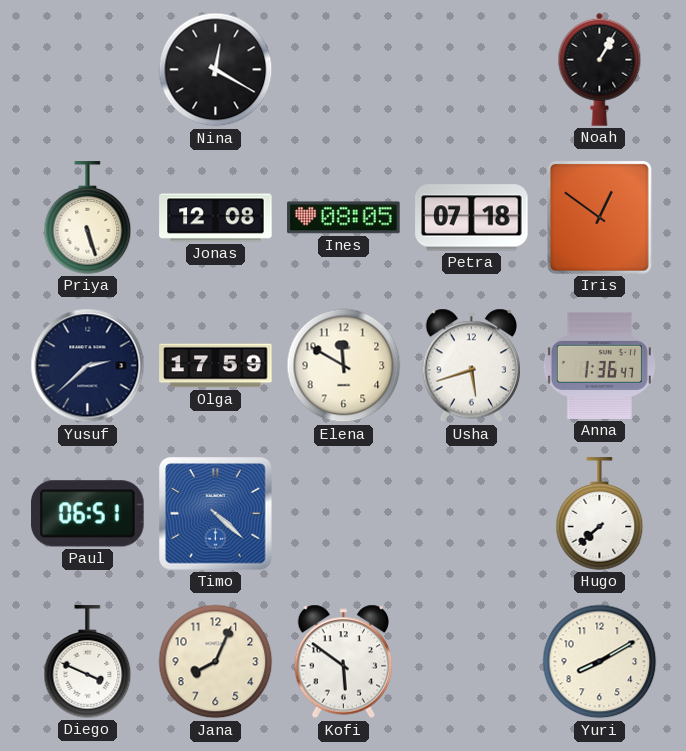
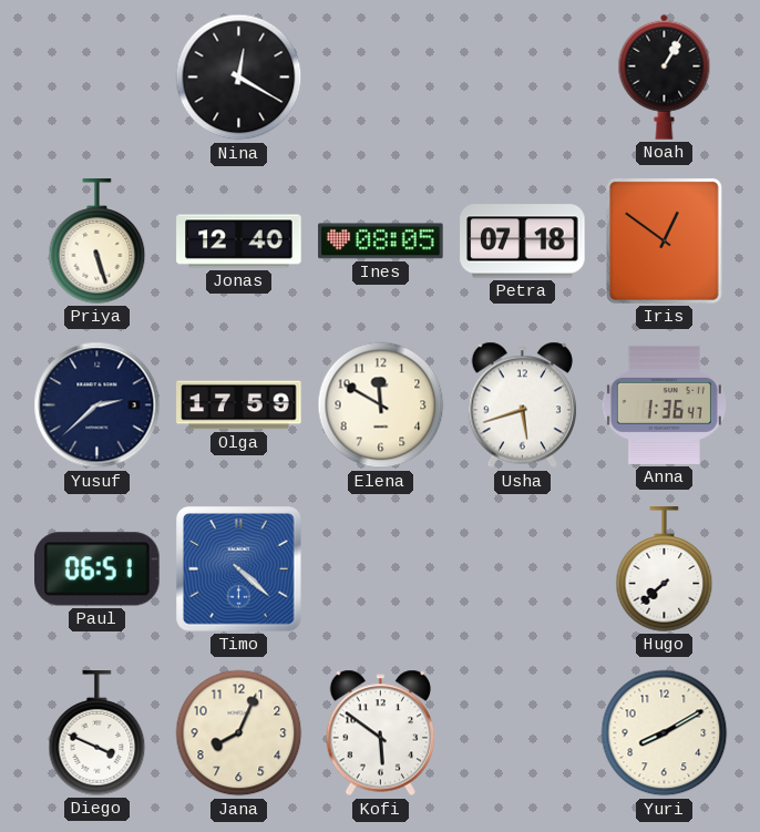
Jonas: 12:08 -> 12:40 (239, 242)
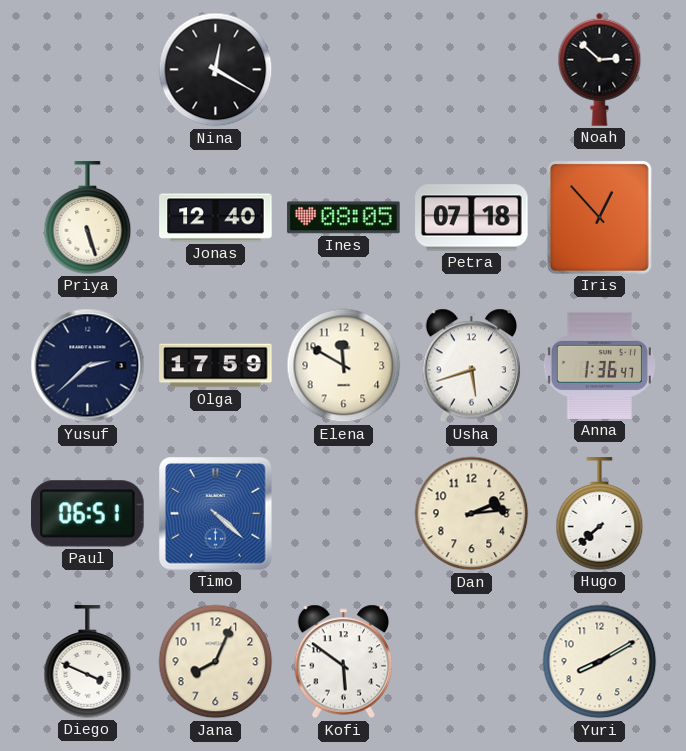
Noah: 1:05 -> 2:52 (600, 69)
Iris: 12:51 -> 12:53 (599, 217)
Dan: none -> 2:14 (472, 514)
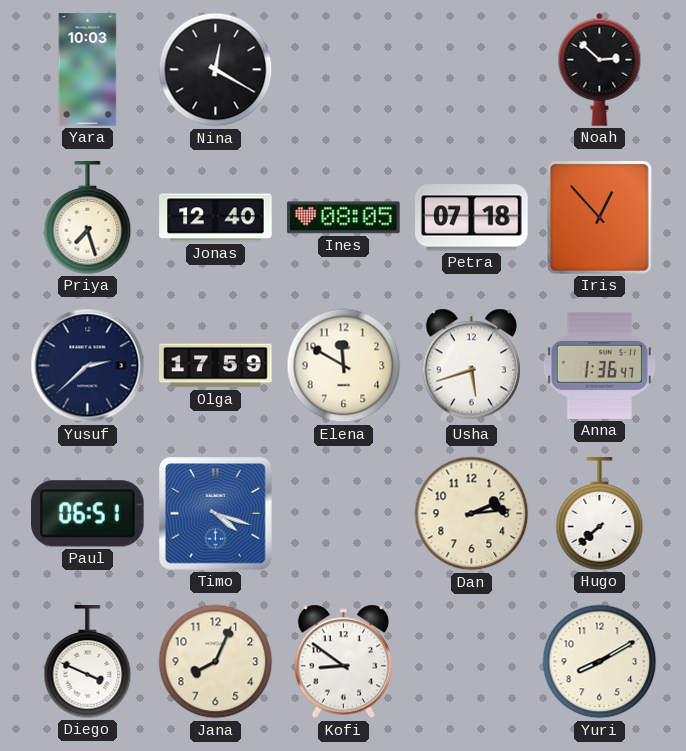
Yara: none -> 10:03 (88, 70)
Priya: 5:27 -> 7:27 (88, 218)
Timo: 4:22 -> 4:18 (216, 514)
Kofi: 5:51 -> 8:51 (343, 662)
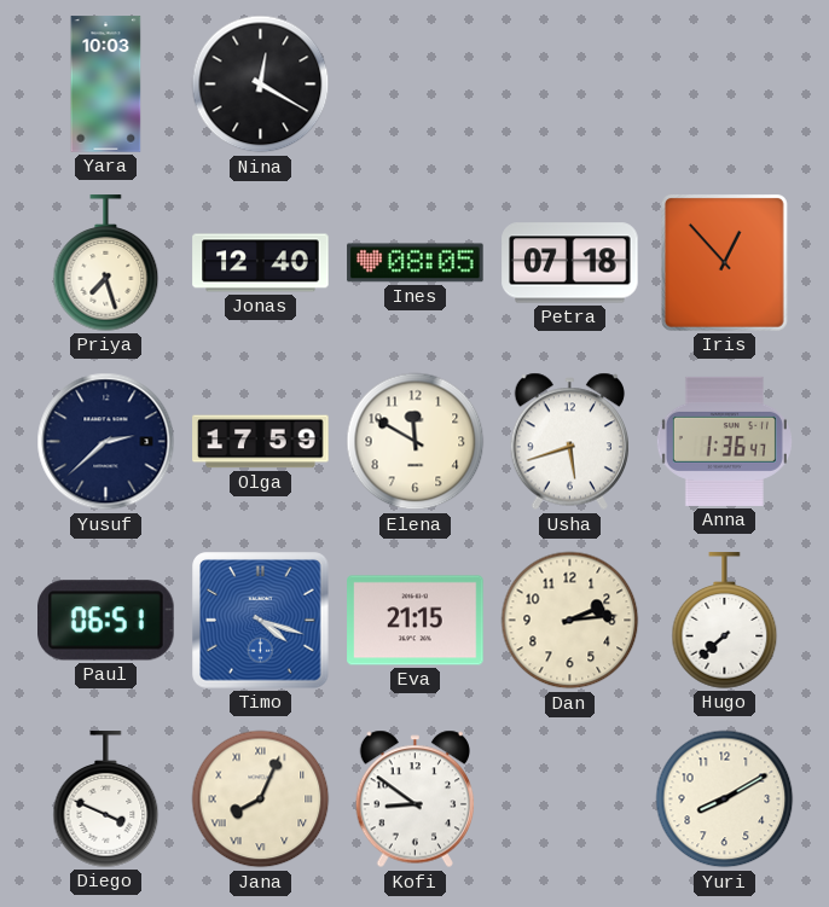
Noah: 2:52 -> none (600, 69)
Eva: none -> 21:15 (416, 621)
Jana numerals: Arabic -> Roman (261, 800)
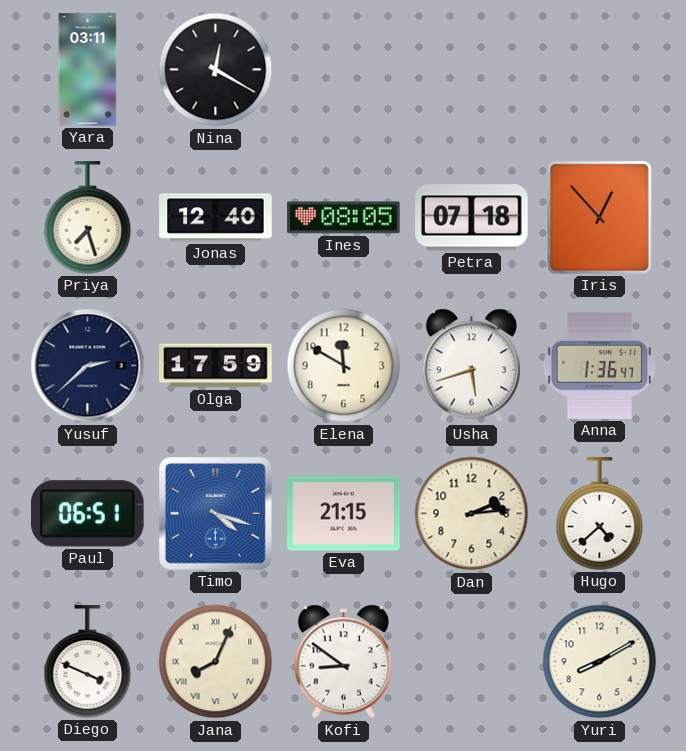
Yara: 10:03 -> 03:11 (88, 70)
Hugo: 7:38 -> 4:38 (600, 514)
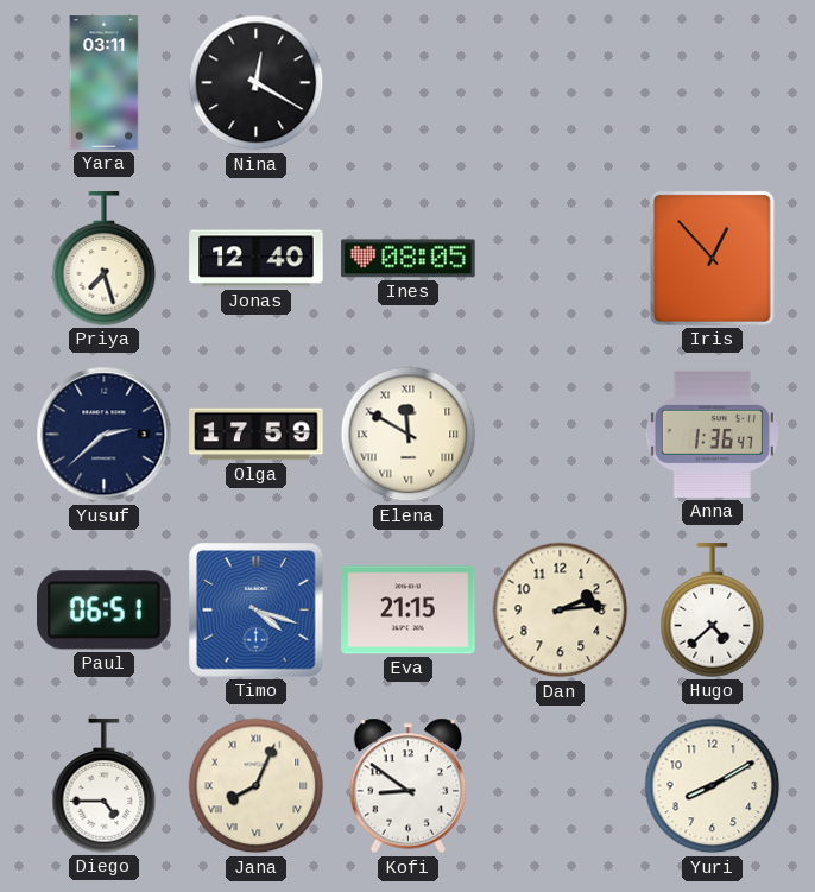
Petra: 07:18 -> none (472, 218)
Elena numerals: Arabic -> Roman (409, 435)
Usha: 5:42 -> none (471, 366)
Diego: 3:49 -> 4:45 (105, 786)
